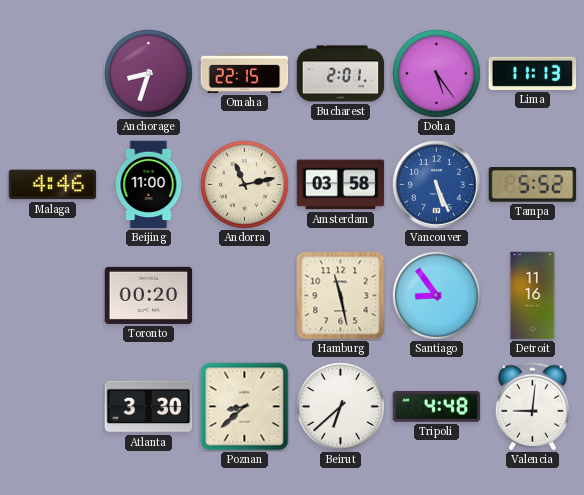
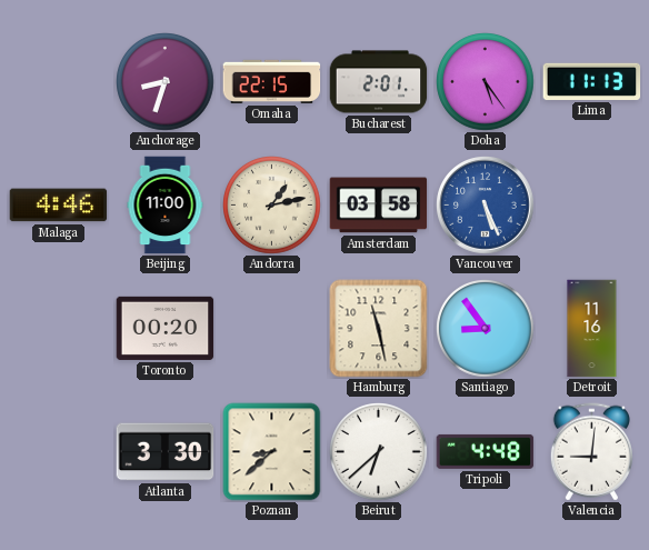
Andorra: 11:13 -> 1:13 (272, 206)
Tampa: 5:52 -> none (533, 185)
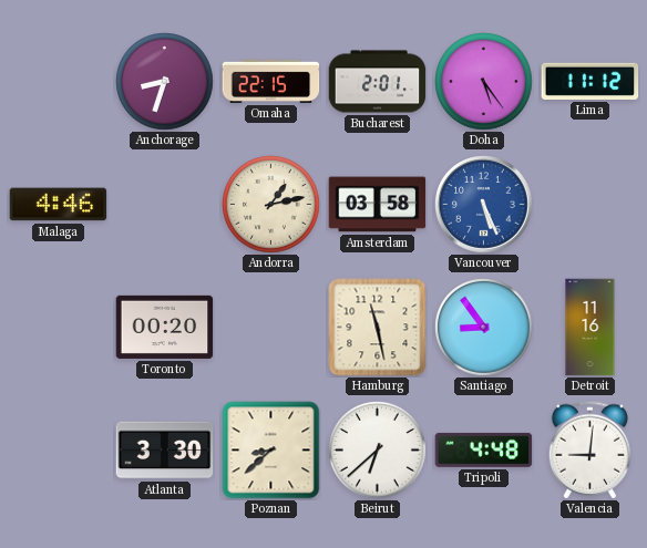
Lima: 11:13 -> 11:12 (590, 81)
Beijing: 11:00 -> none (166, 206)
